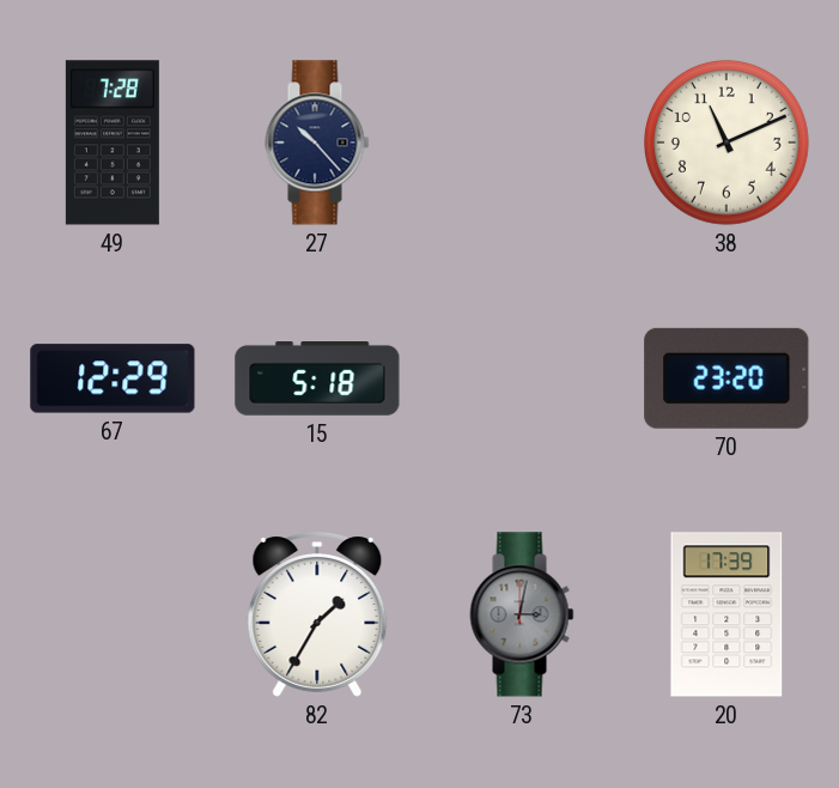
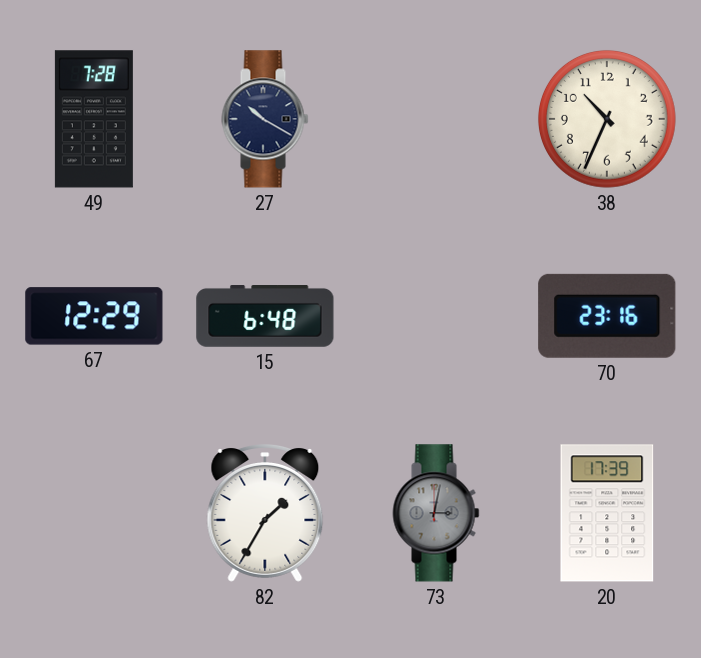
27: 10:23 -> 10:20 (265, 119)
38: 11:11 -> 10:34 (607, 119)
15: 5:18 -> 6:48 (265, 317)
70: 23:20 -> 23:16 (607, 316)
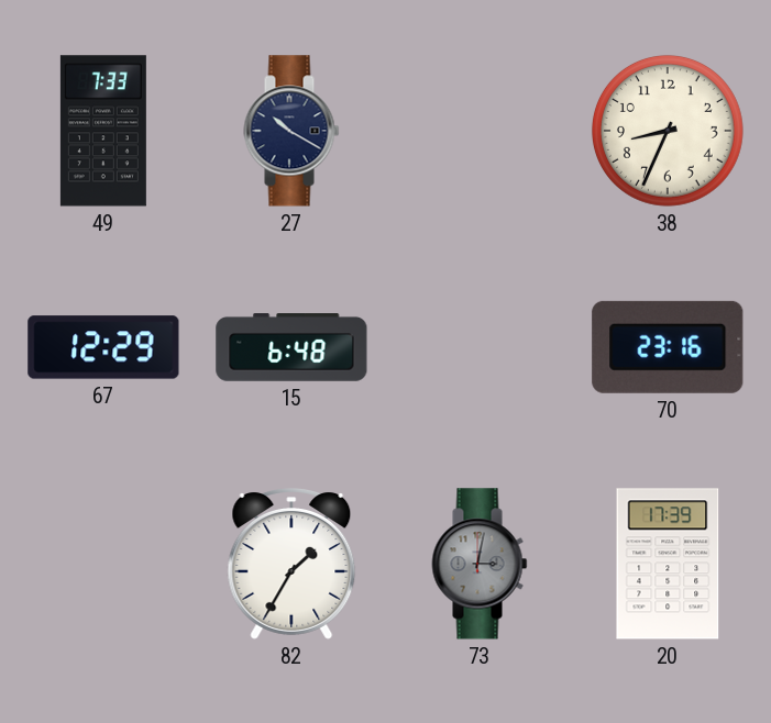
49: 7:28 -> 7:33 (103, 131)
38: 10:34 -> 8:34 (668, 131)
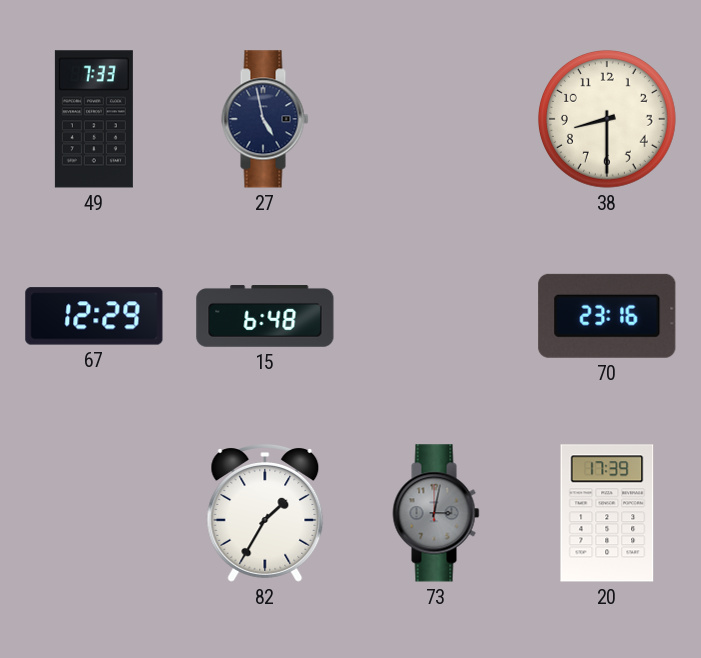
27: 10:20 -> 4:58 (265, 119)
38: 8:34 -> 8:30 (607, 119)
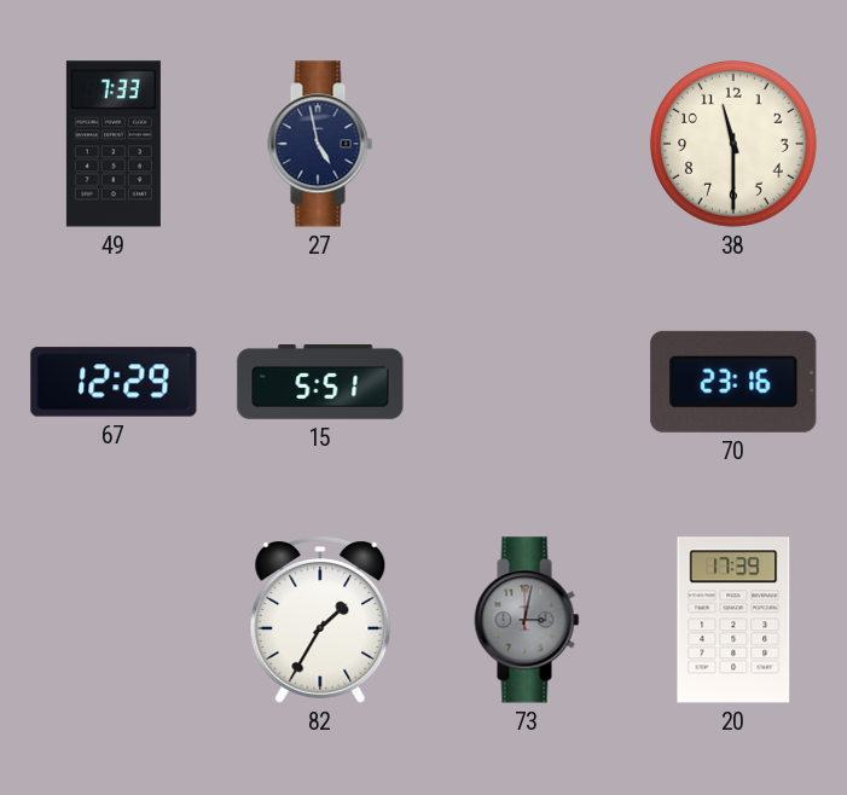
38: 8:30 -> 11:30 (733, 144)
15: 6:48 -> 5:51 (320, 383)
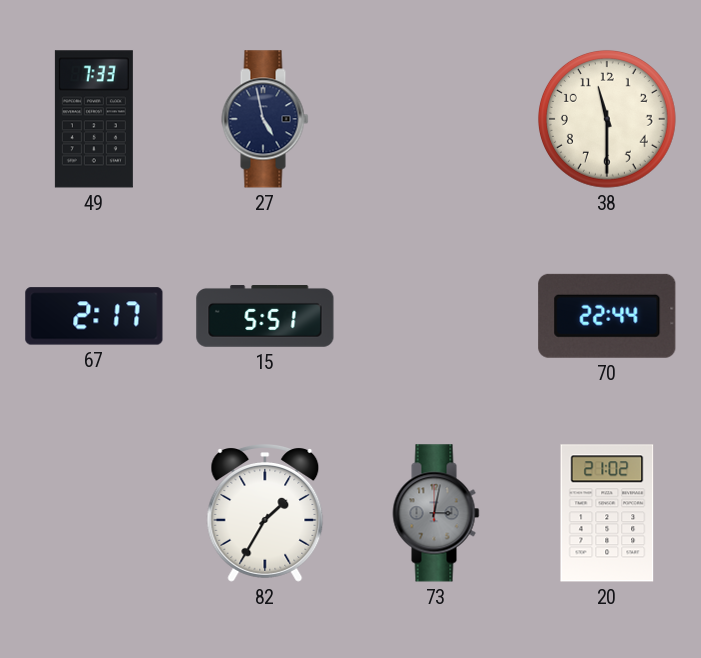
67: 12:29 -> 2:17 (94, 316)
70: 23:16 -> 22:44 (607, 316)
20: 17:39 -> 21:02 (607, 513)
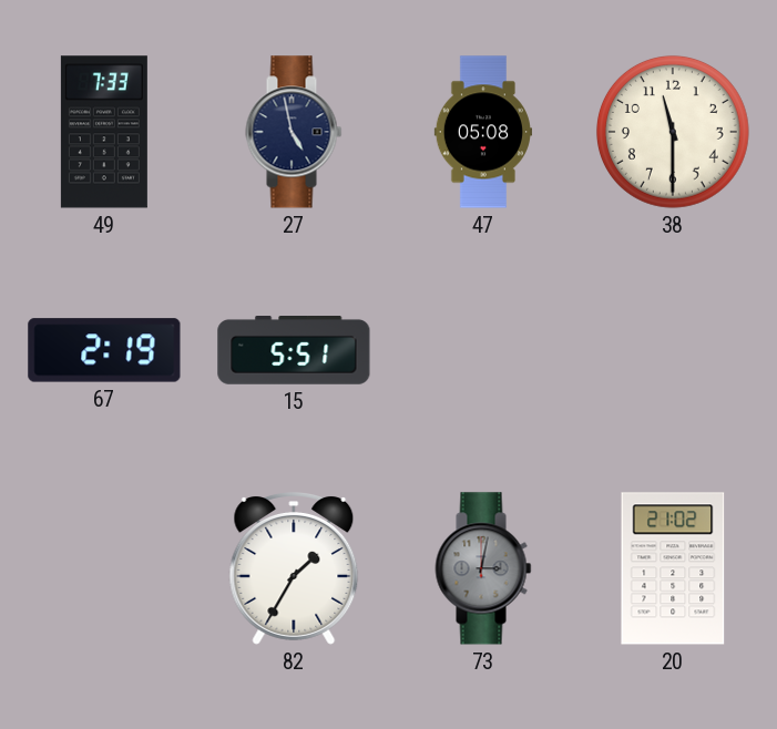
47: none -> 05:08 (483, 132)
67: 2:17 -> 2:19 (104, 350)
70: 22:44 -> none (607, 316)
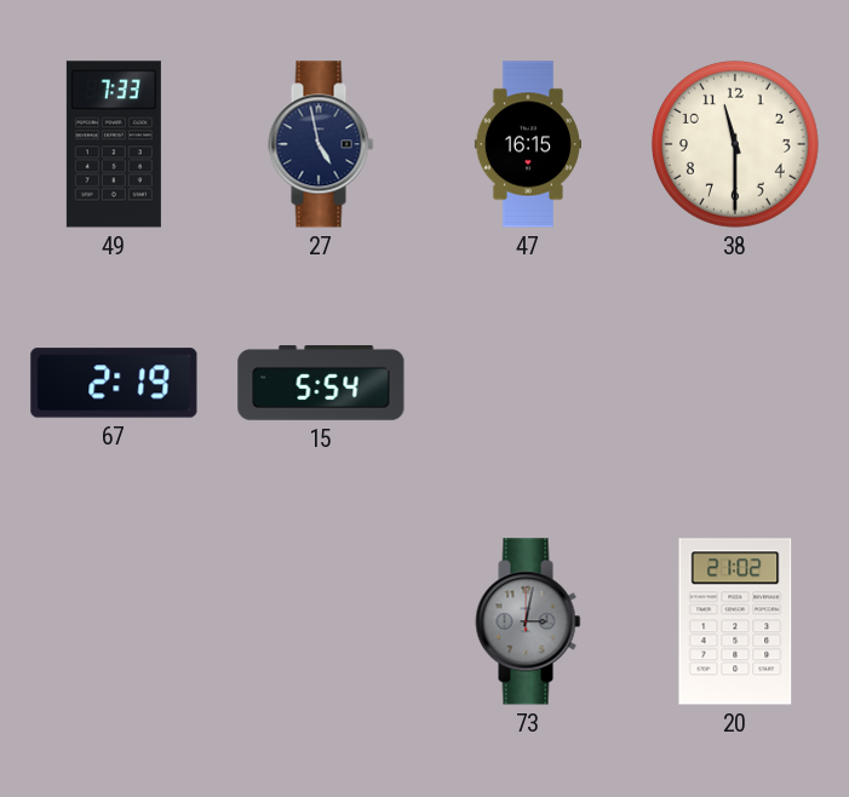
47: 05:08 -> 16:15 (528, 144)
15: 5:51 -> 5:54 (321, 384)
82: 1:35 -> none (294, 569)
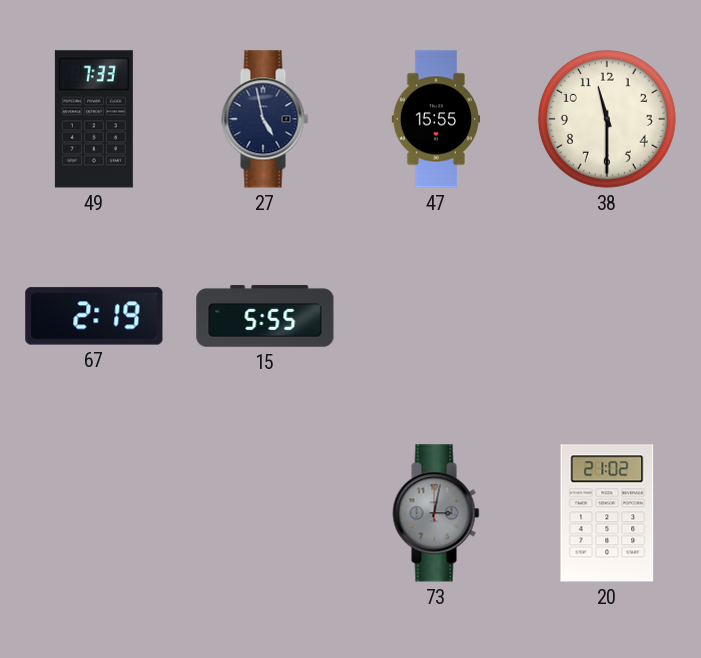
47: 16:15 -> 15:55 (436, 119)
15: 5:54 -> 5:55 (265, 317)
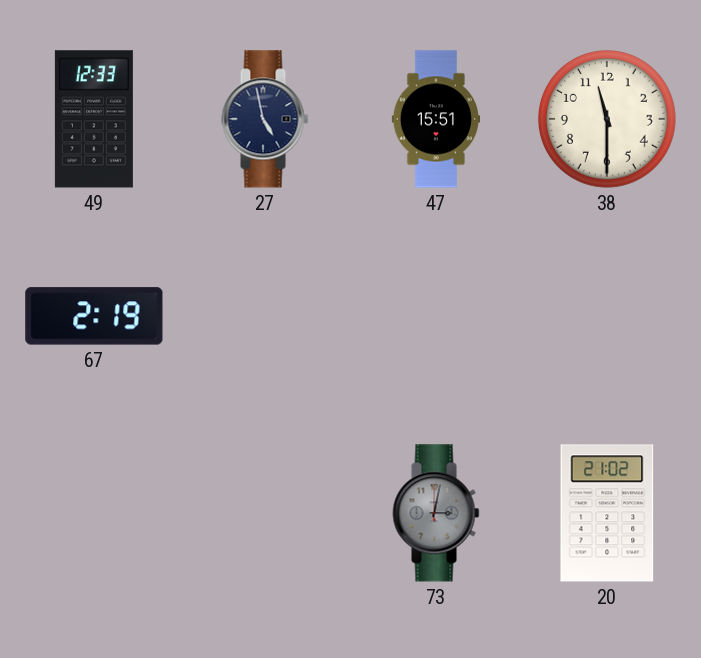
49: 7:33 -> 12:33 (94, 119)
47: 15:55 -> 15:51 (436, 119)
15: 5:55 -> none (265, 317)
